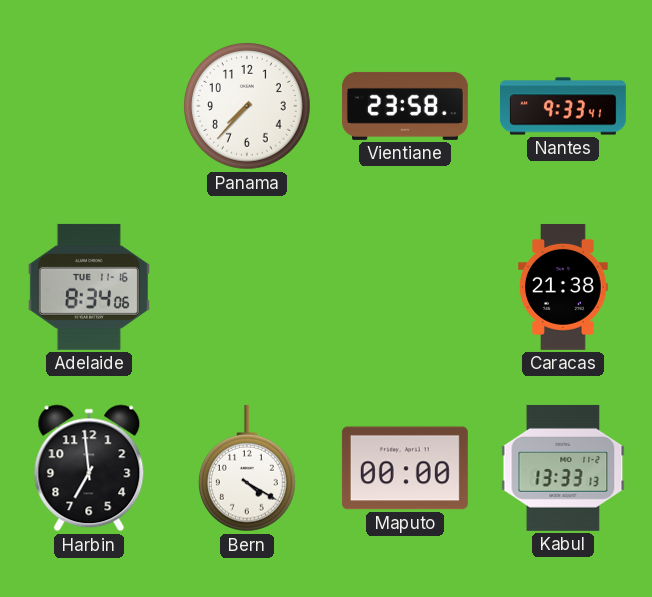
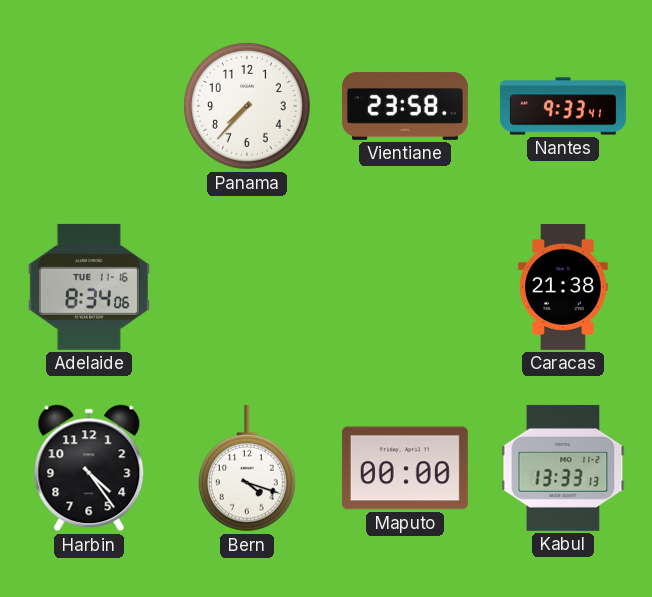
Harbin: 6:59 -> 4:24 (89, 468)
Bern: 4:20 -> 4:18 (247, 468)
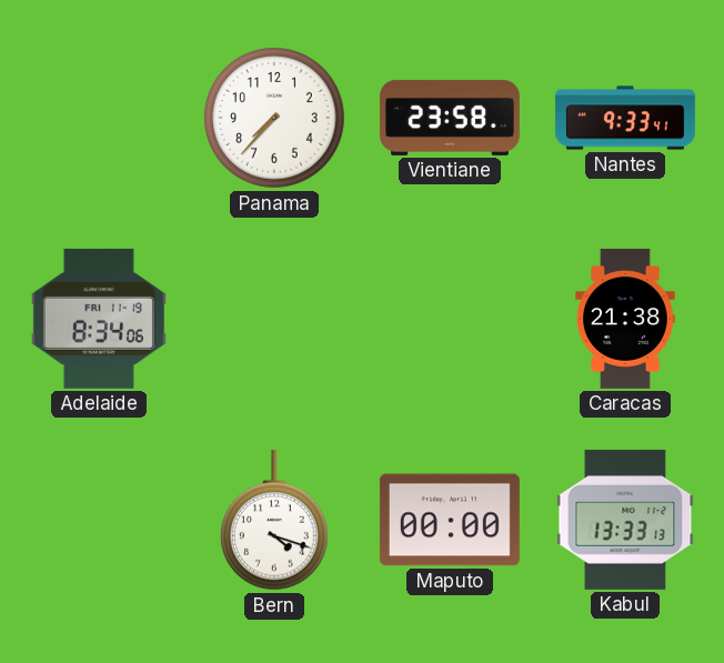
Adelaide date: TUE 11-16 -> FRI 11-19 (99, 319)
Harbin: 4:24 -> none (89, 468)
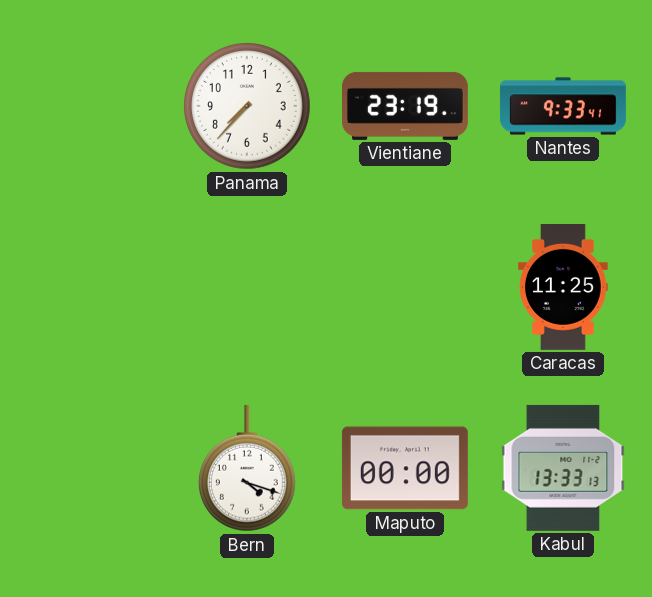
Vientiane: 23:58 -> 23:19 (405, 106)
Adelaide: 8:34 -> none (99, 319)
Caracas: 21:38 -> 11:25 (563, 287)
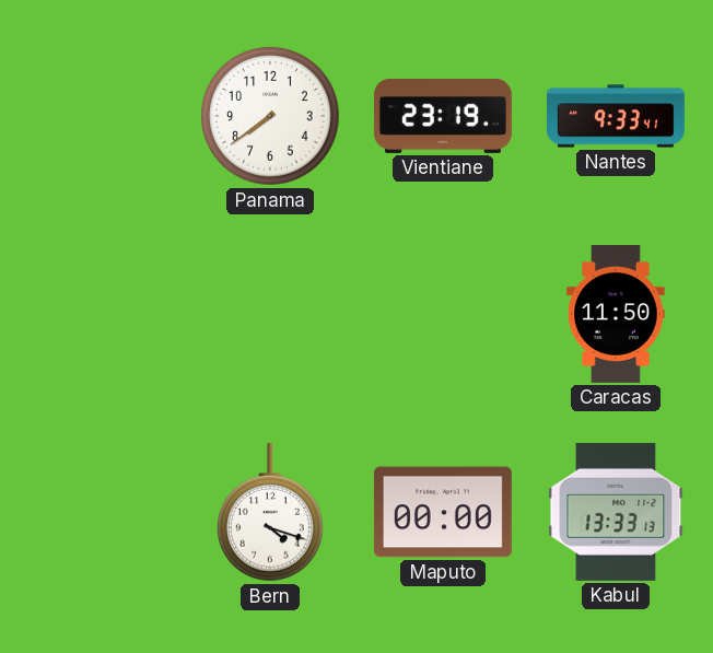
Panama: 7:37 -> 7:39 (271, 117)
Caracas: 11:25 -> 11:50 (616, 314)
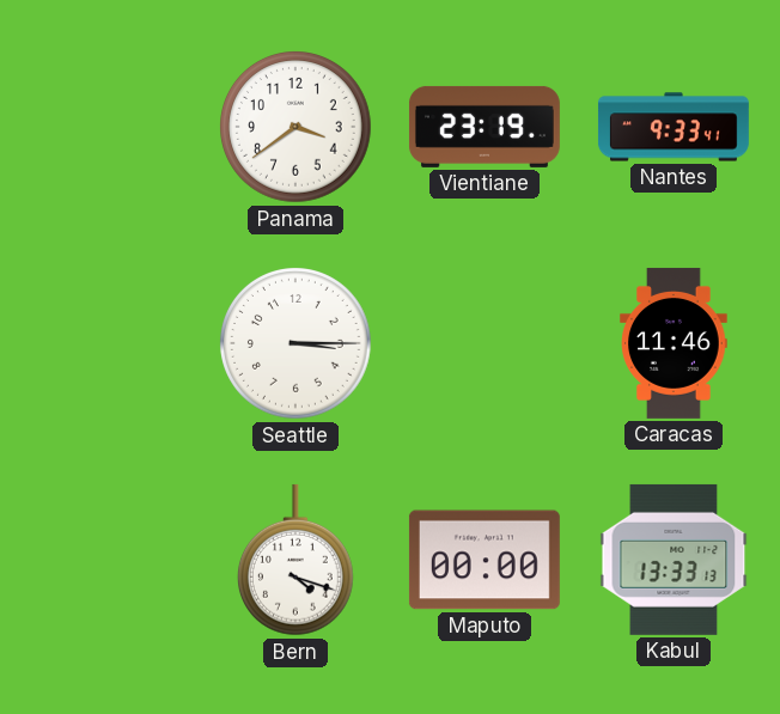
Panama: 7:39 -> 3:39 (297, 128)
Seattle: none -> 3:15 (297, 344)
Caracas: 11:50 -> 11:46 (674, 343)
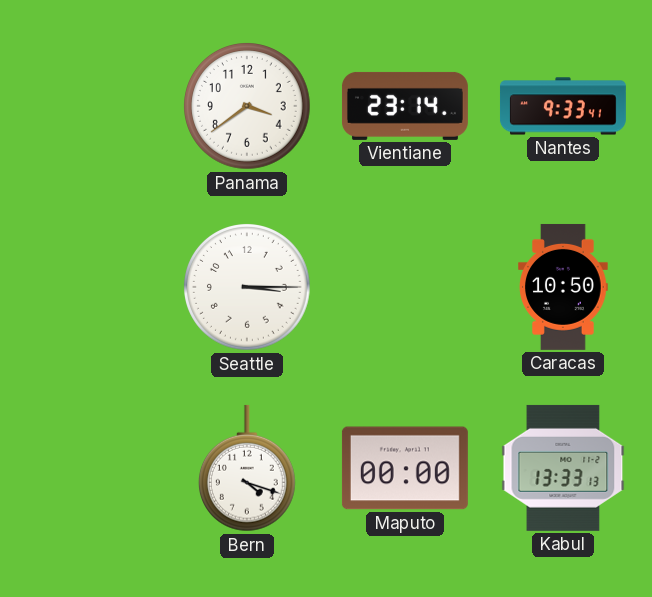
Vientiane: 23:19 -> 23:14 (405, 106)
Caracas: 11:46 -> 10:50 (563, 287)
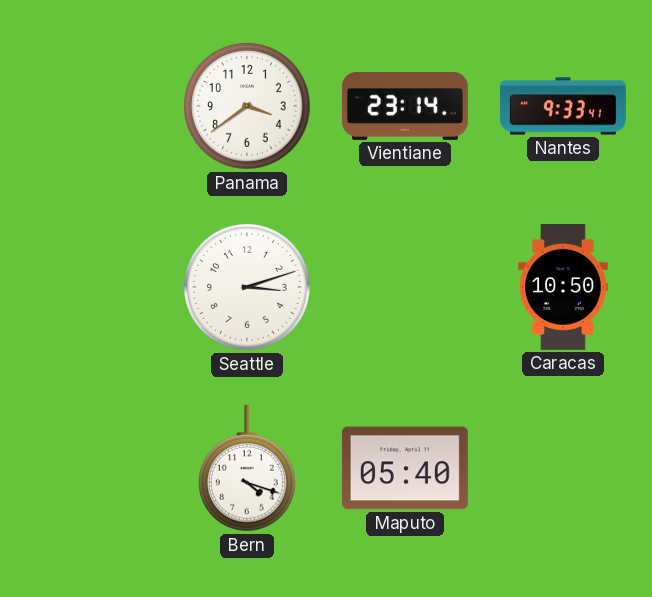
Seattle: 3:15 -> 3:12 (248, 288)
Maputo: 00:00 -> 05:40 (405, 468)
Kabul: 13:33 -> none (563, 468)
